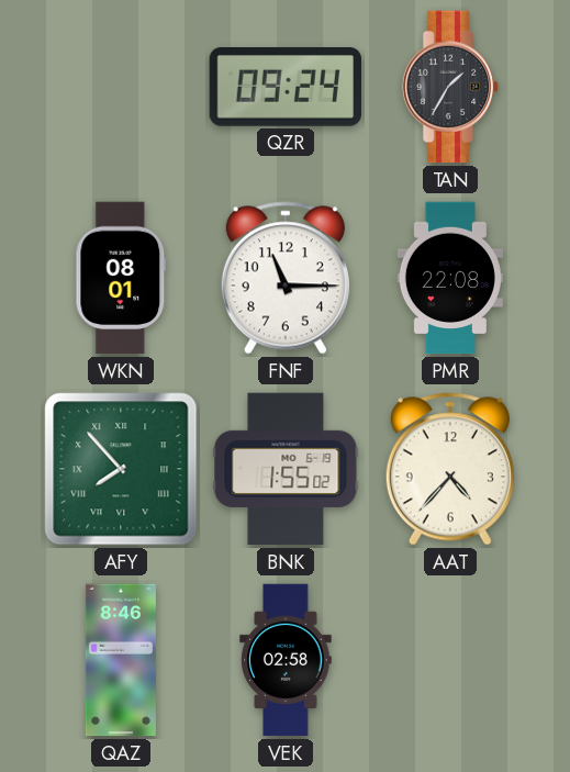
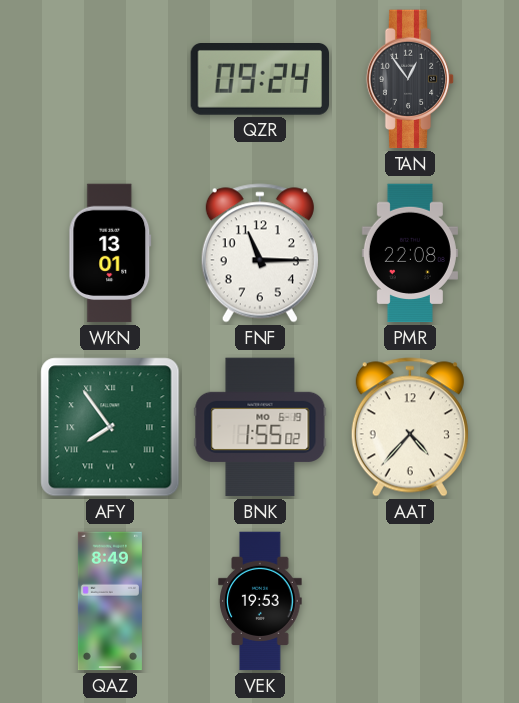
TAN: 1:35 -> 12:54 (410, 79)
WKN: 08:01 -> 13:01 (110, 253)
AFY: 7:53 -> 7:54 (110, 427)
QAZ: 8:46 -> 8:49 (110, 601)
VEK: 02:58 -> 19:53 (260, 601)
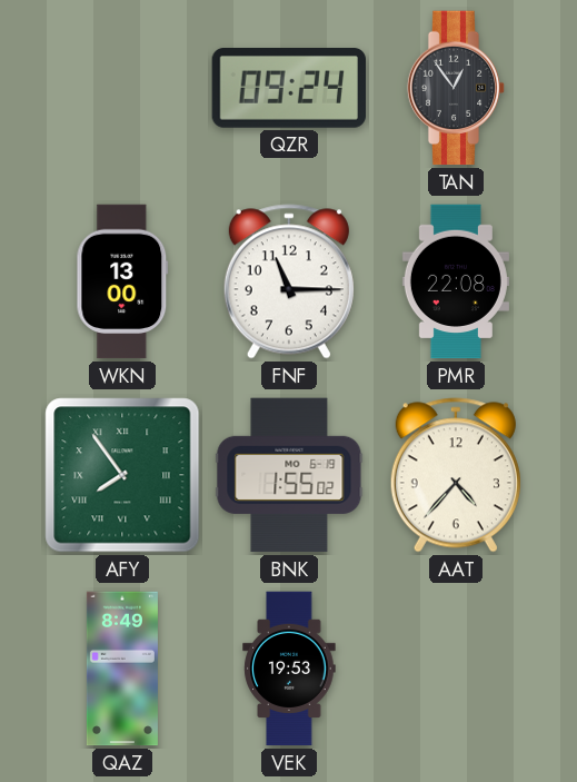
WKN: 13:01 -> 13:00 (122, 281)
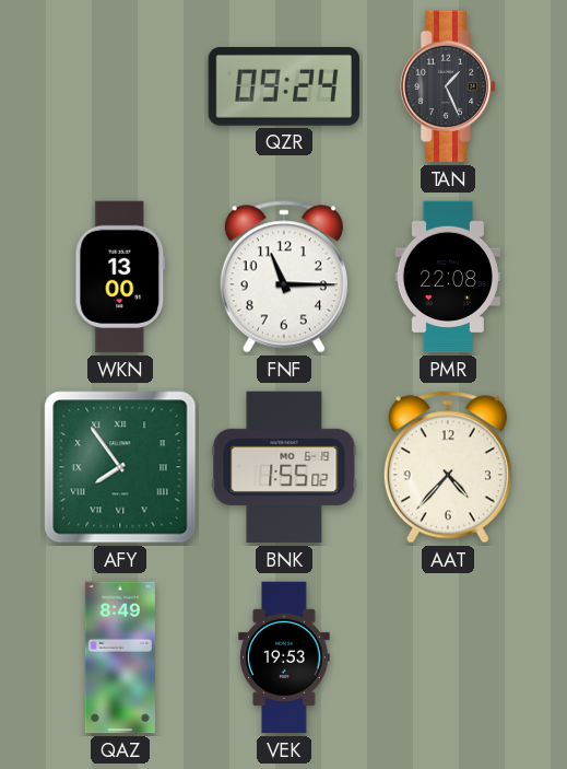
TAN: 12:54 -> 1:26 (448, 86)
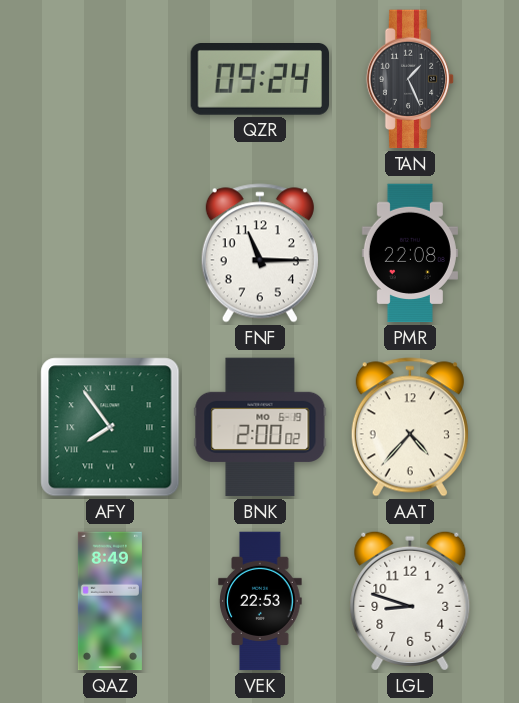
WKN: 13:00 -> none (120, 277)
BNK: 1:55 -> 2:00 (260, 427)
VEK: 19:53 -> 22:53 (260, 601)
LGL: none -> 8:48 (410, 601)
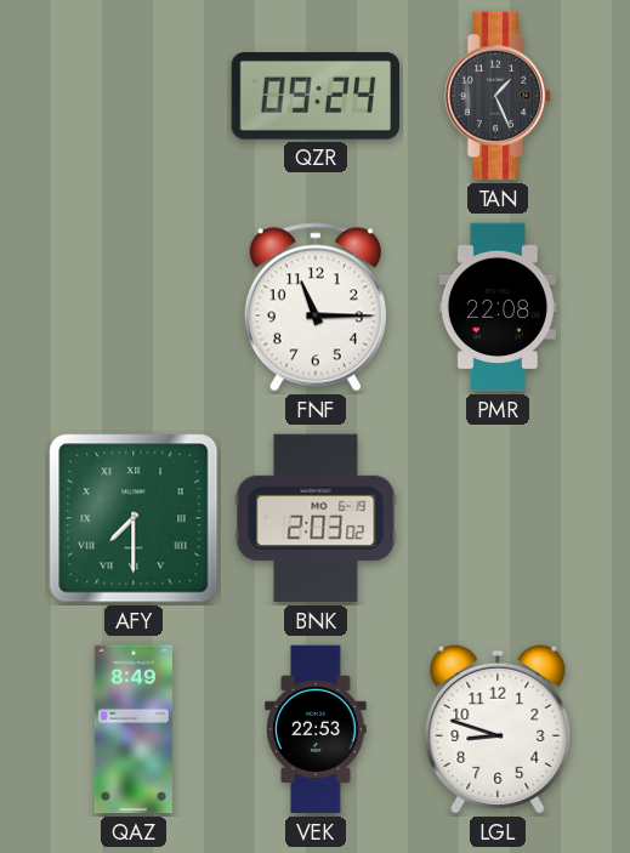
AFY: 7:54 -> 7:30 (134, 518)
BNK: 2:00 -> 2:03 (316, 518)
AAT: 4:37 -> none (410, 427)
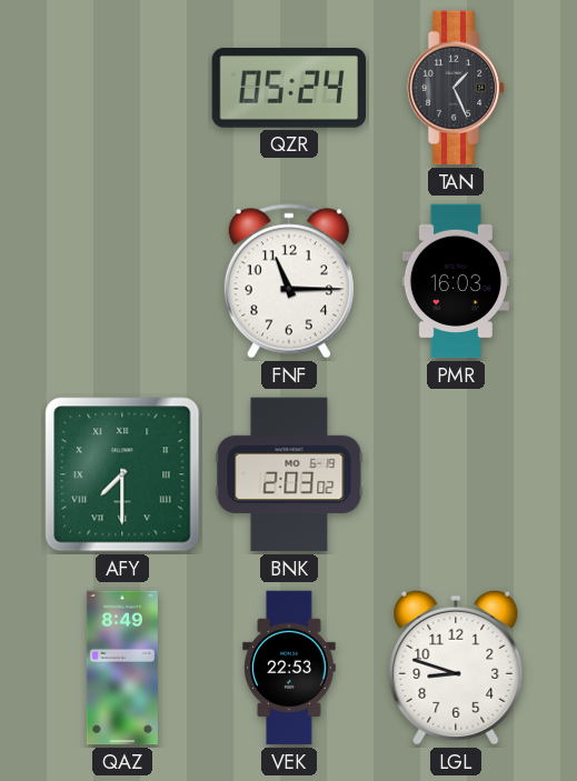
QZR: 09:24 -> 05:24 (288, 89)
PMR: 22:08 -> 16:03 (456, 281)
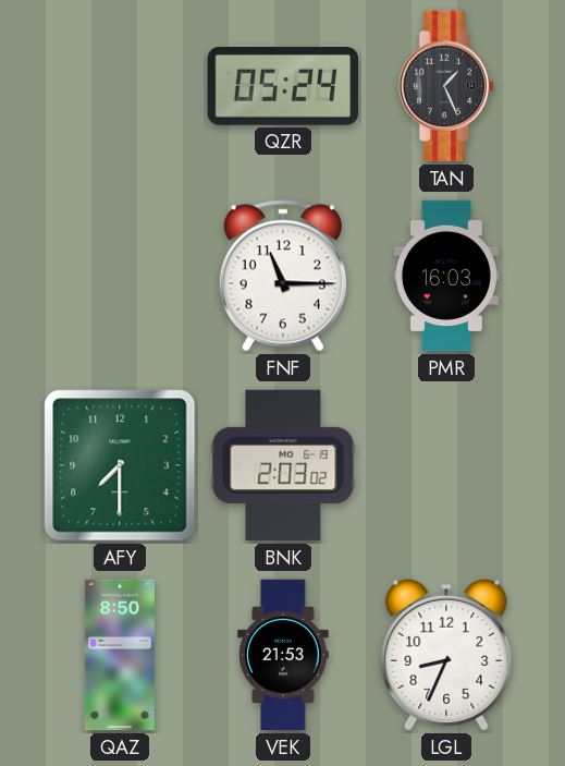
AFY numerals: Roman -> Arabic (120, 465)
QAZ: 8:49 -> 8:50 (120, 655)
VEK: 22:53 -> 21:53 (283, 655)
LGL: 8:48 -> 8:34 (446, 655)
